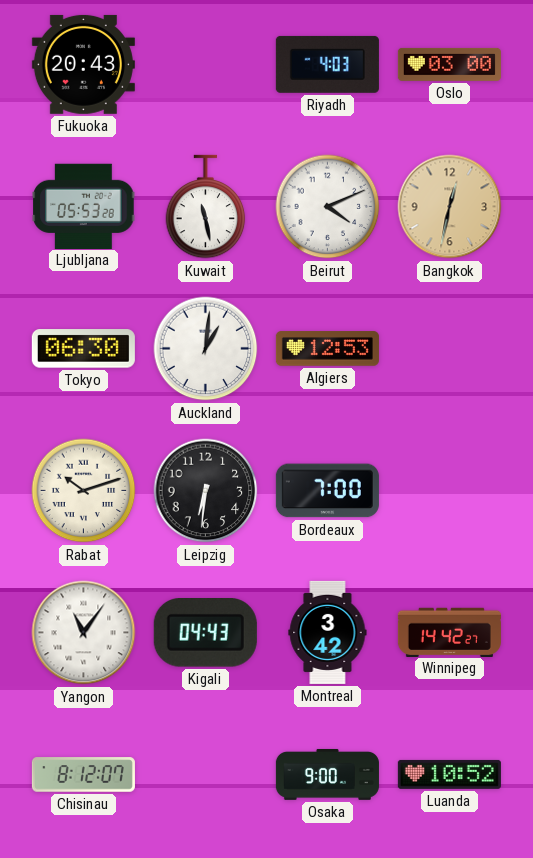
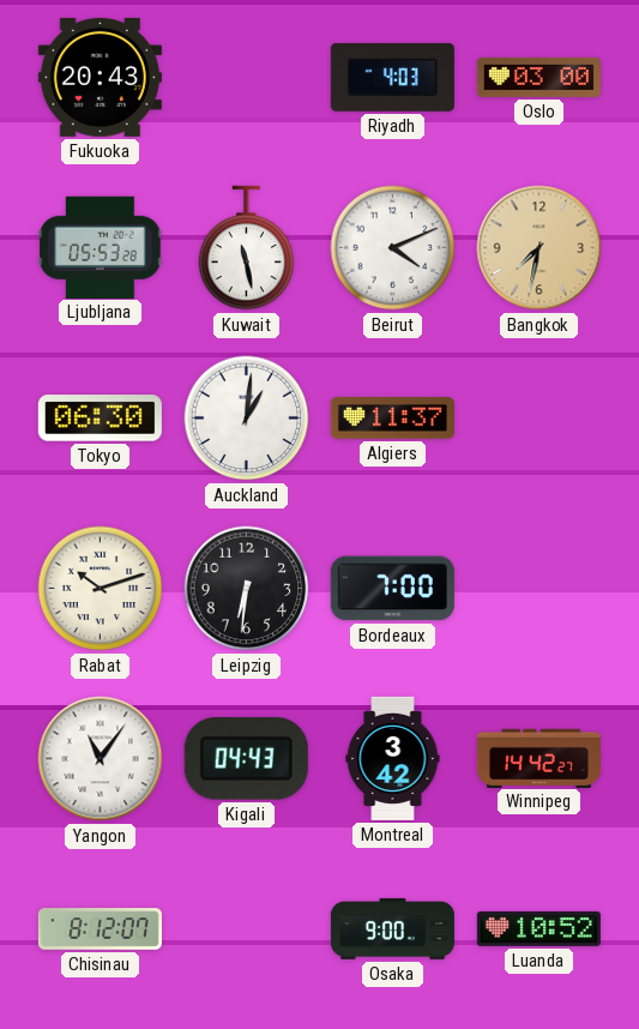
Bangkok: 12:32 -> 7:32 (539, 248)
Algiers: 12:53 -> 11:37 (392, 419)
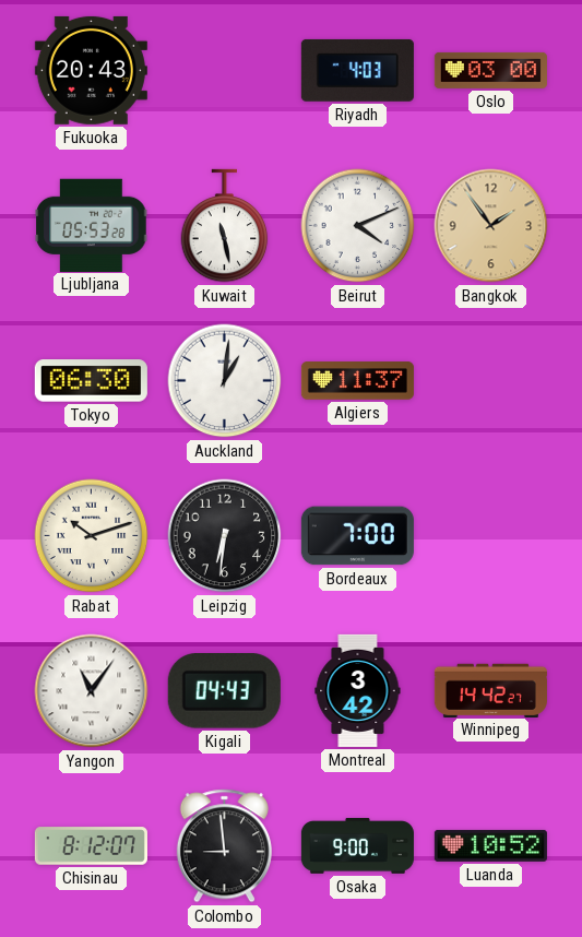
Bangkok: 7:32 -> 1:54 (491, 226)
Colombo: none -> 8:59 (224, 846)
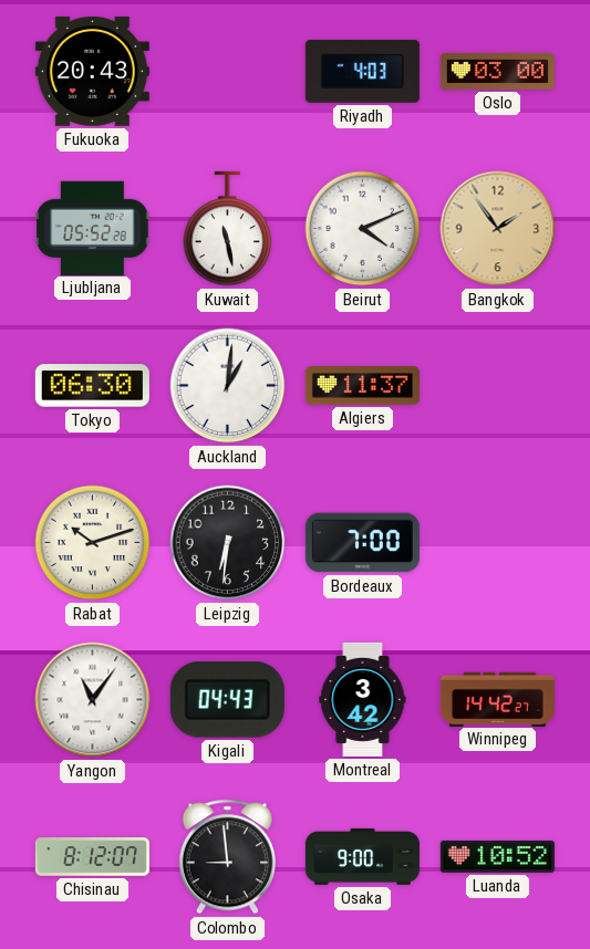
Ljubljana: 05:53 -> 05:52 (93, 228)
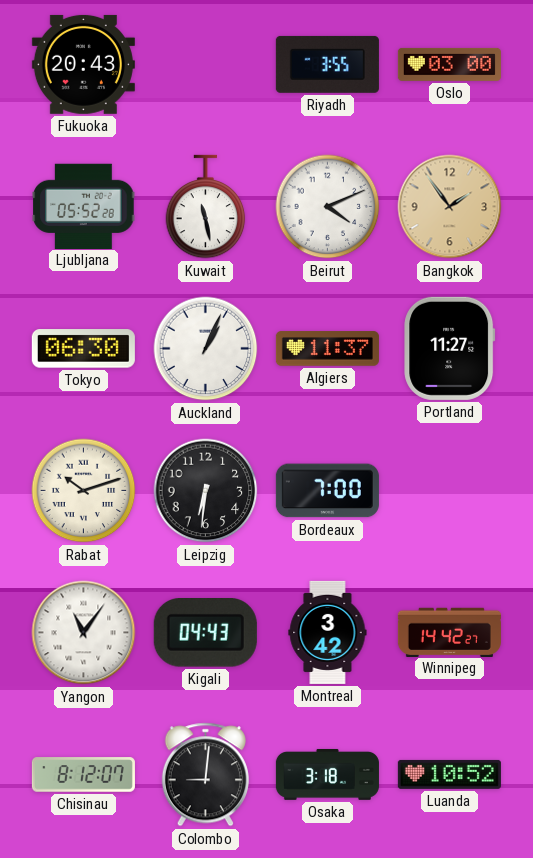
Riyadh: 4:03 -> 3:55 (327, 64)
Auckland: 1:01 -> 1:04 (206, 349)
Portland: none -> 11:27 (450, 348)
Colombo: 8:59 -> 9:01 (205, 775)
Osaka: 9:00 -> 3:18 (327, 774)
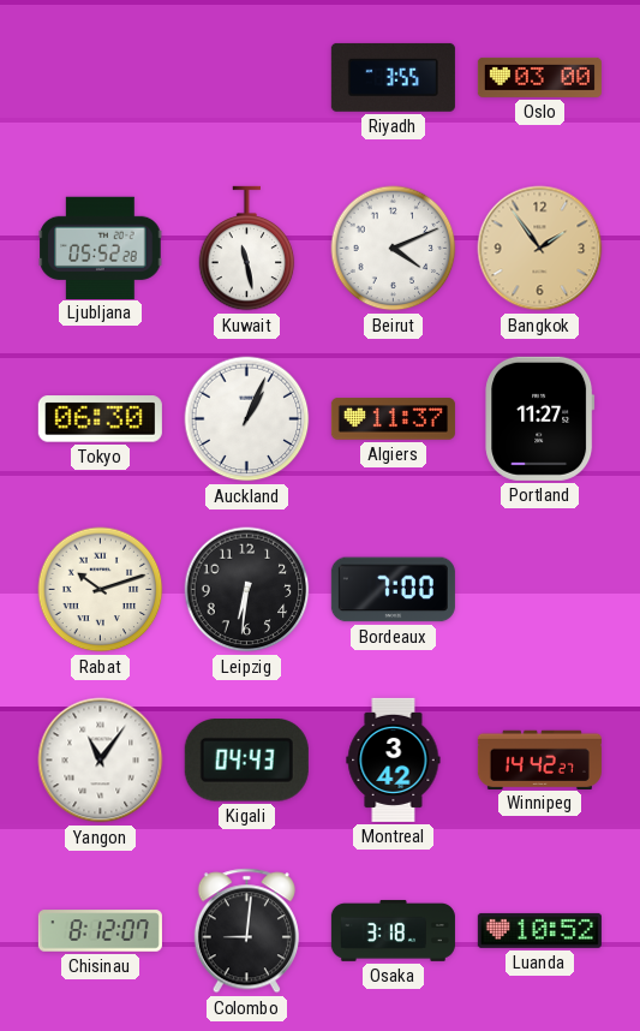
Fukuoka: 20:43 -> none (83, 64)
